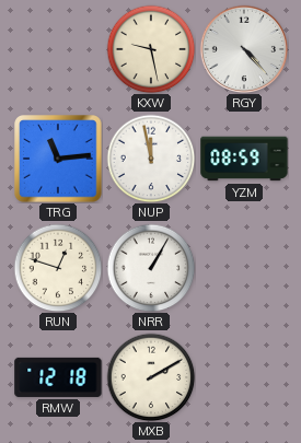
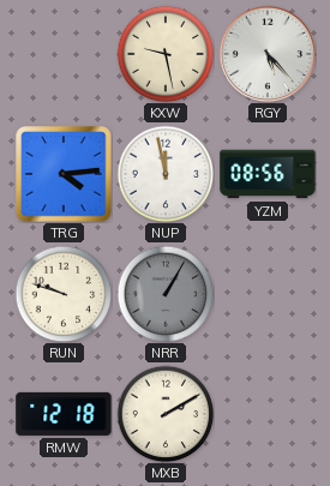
RGY: 4:23 -> 5:23 (266, 53)
TRG: 11:14 -> 4:14 (64, 174)
YZM: 08:59 -> 08:56 (268, 174)
RUN: 12:48 -> 9:48 (64, 294)
NRR dial: white -> grey (166, 294)
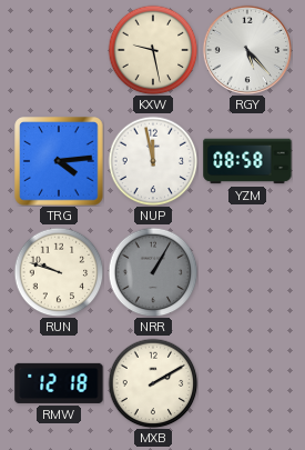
YZM: 08:56 -> 08:58 (247, 161)
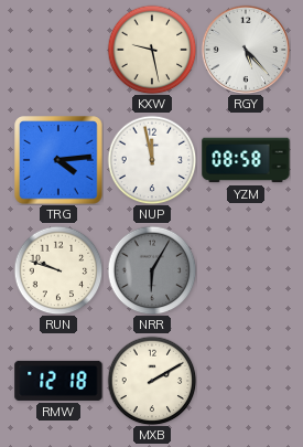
NRR: 1:05 -> 6:05 (152, 270)
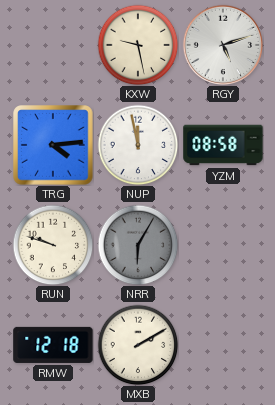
RGY: 5:23 -> 5:12 (222, 44)
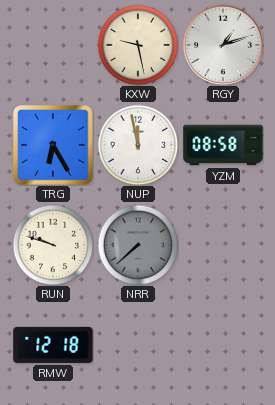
RGY: 5:12 -> 1:12 (222, 44)
TRG: 4:14 -> 6:25 (53, 145)
NRR: 6:05 -> 7:38 (138, 245)
MXB: 2:10 -> none (138, 345)
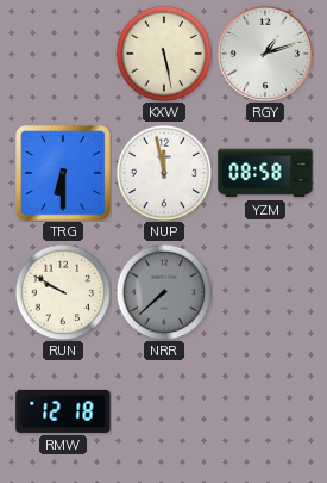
KXW: 9:28 -> 5:28 (164, 54)
TRG: 6:25 -> 6:30 (63, 173)
RUN: 9:48 -> 9:50 (63, 292)
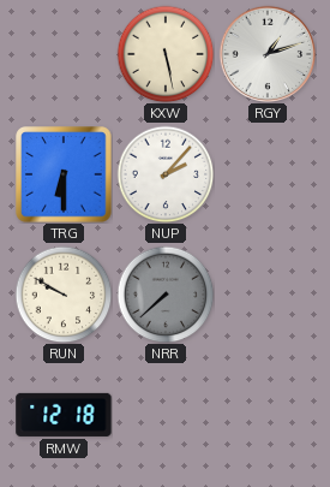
NUP: 11:58 -> 2:07 (166, 174)
YZM: 08:58 -> none (265, 173)
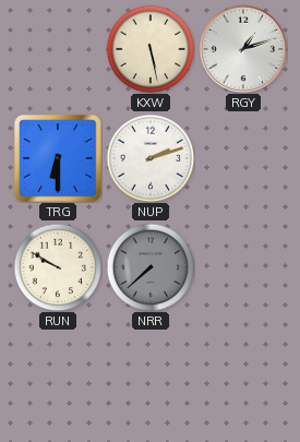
NUP: 2:07 -> 2:12 (151, 158)
RMW: 12:18 -> none (64, 415)
